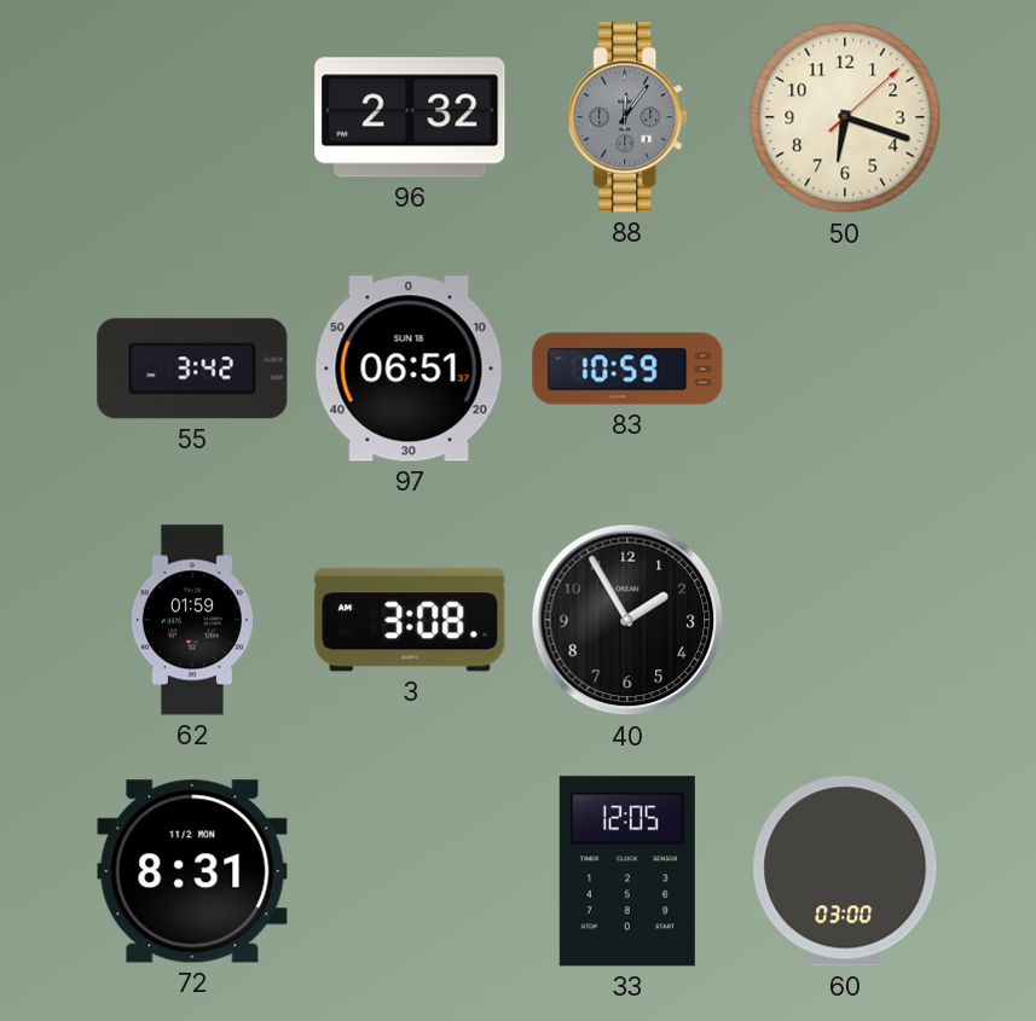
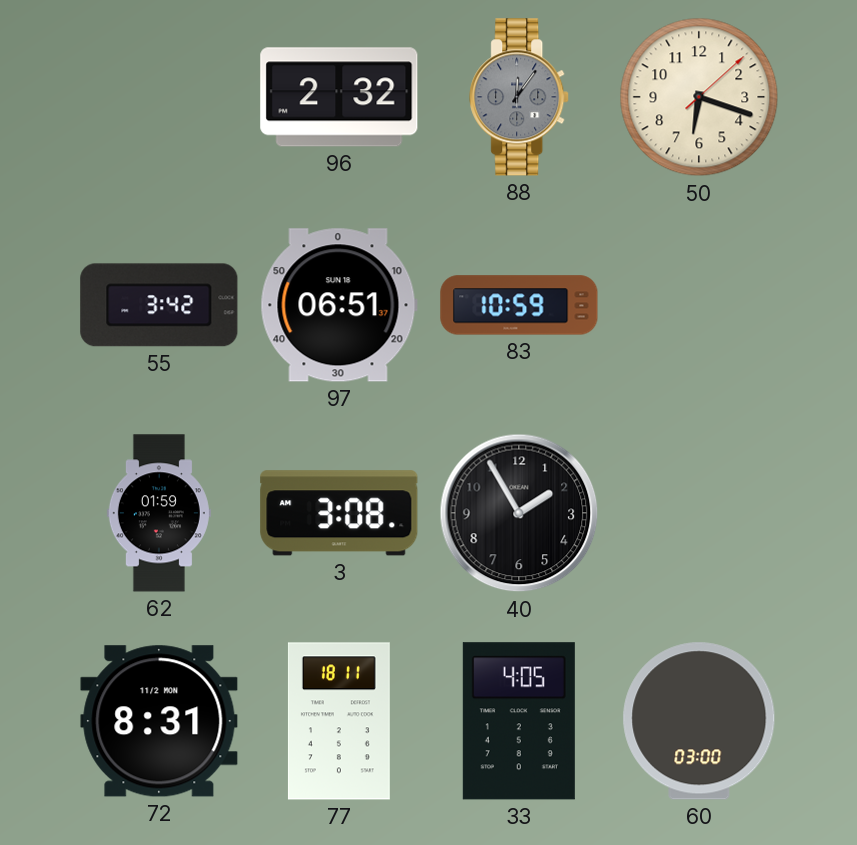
77: none -> 18:11 (339, 721)
33: 12:05 -> 4:05 (519, 721)
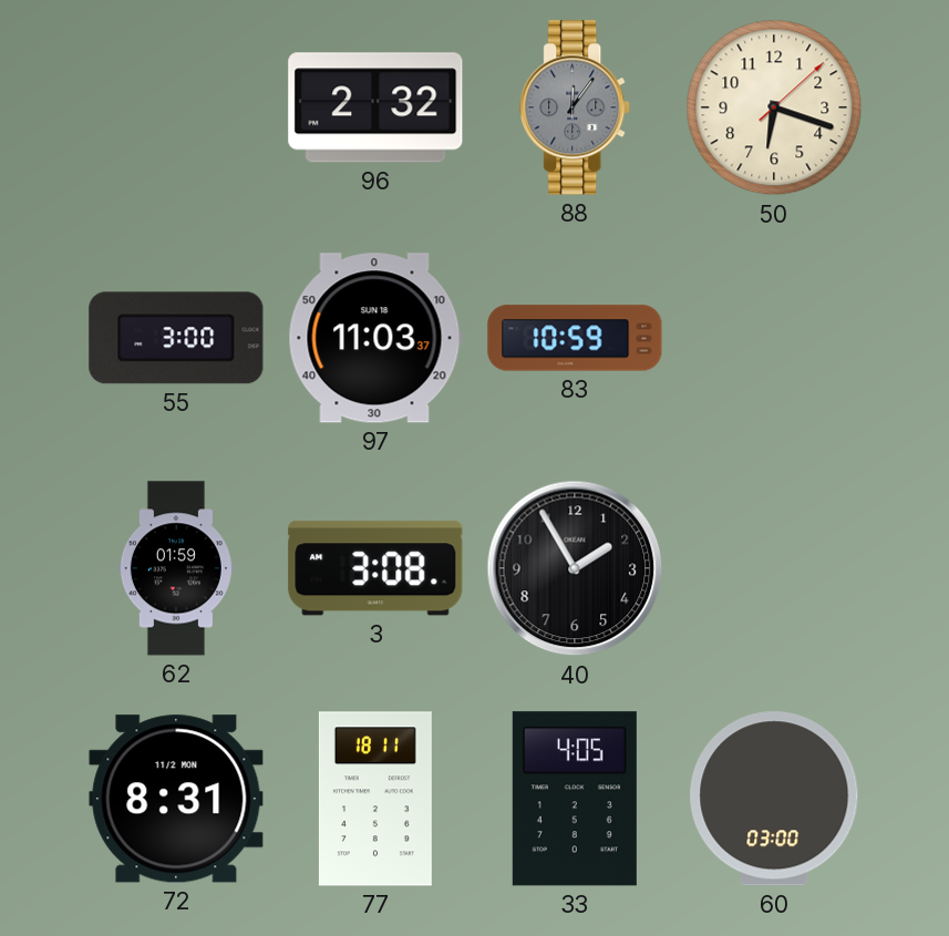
55: 3:42 -> 3:00 (176, 338)
97: 06:51 -> 11:03 (375, 338)
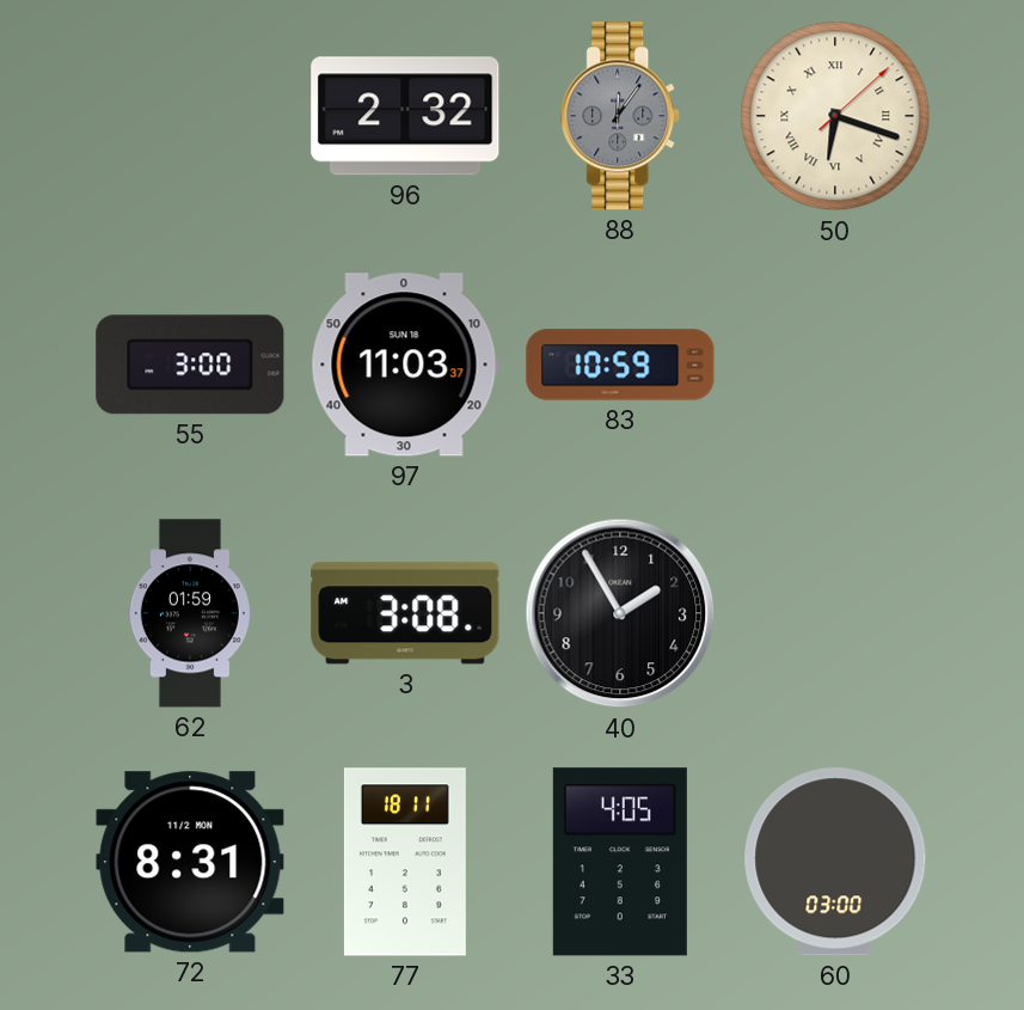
50 numerals: Arabic -> Roman (835, 116)
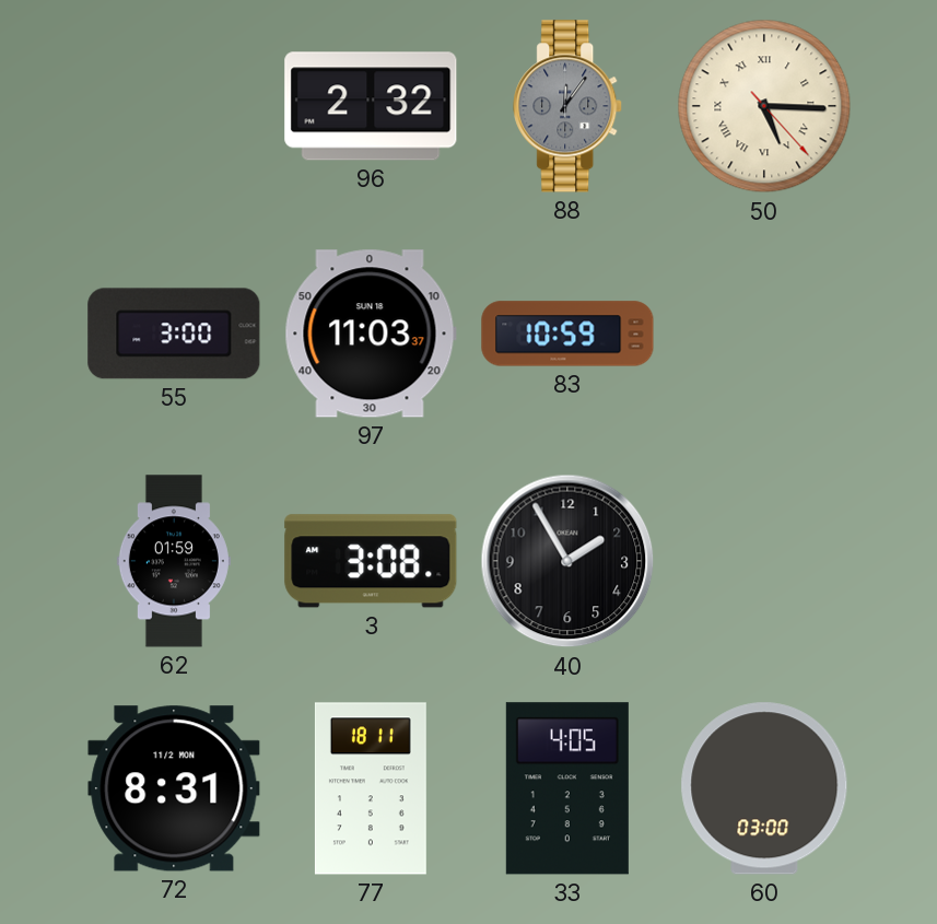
50: 6:18 -> 5:15 (764, 106)
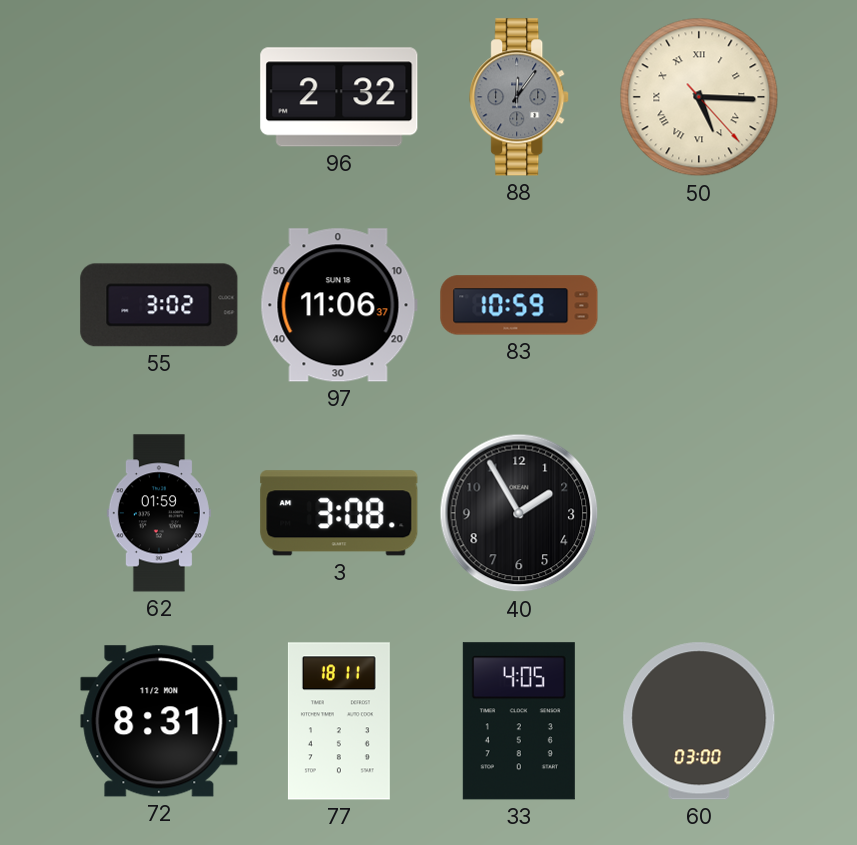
55: 3:00 -> 3:02 (159, 305)
97: 11:03 -> 11:06 (339, 305)
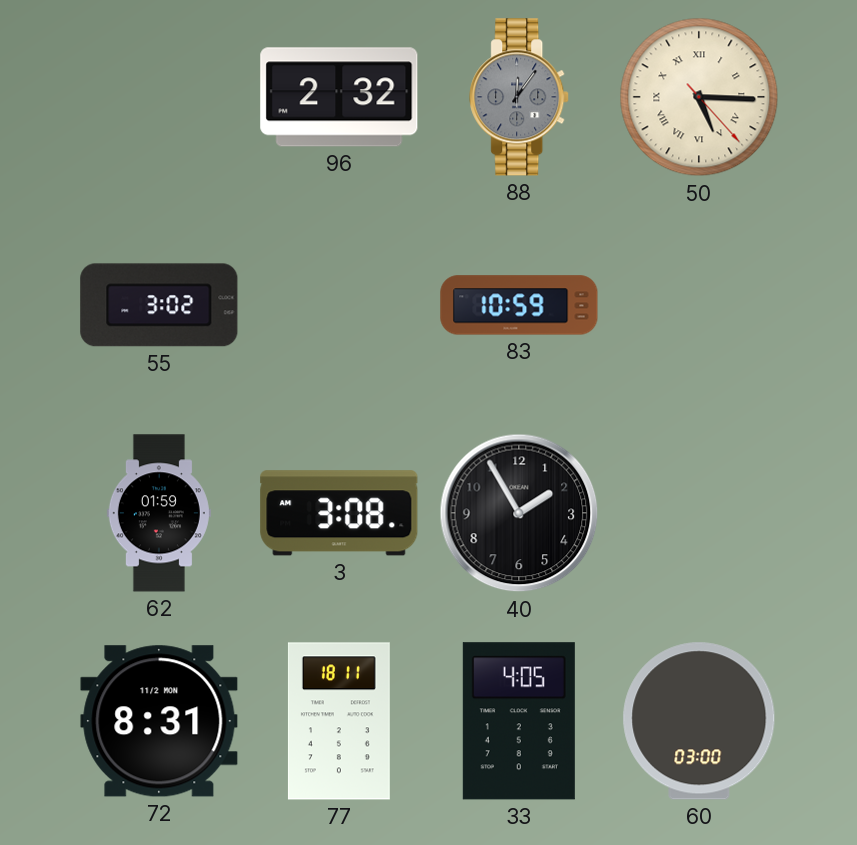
97: 11:06 -> none (339, 305)
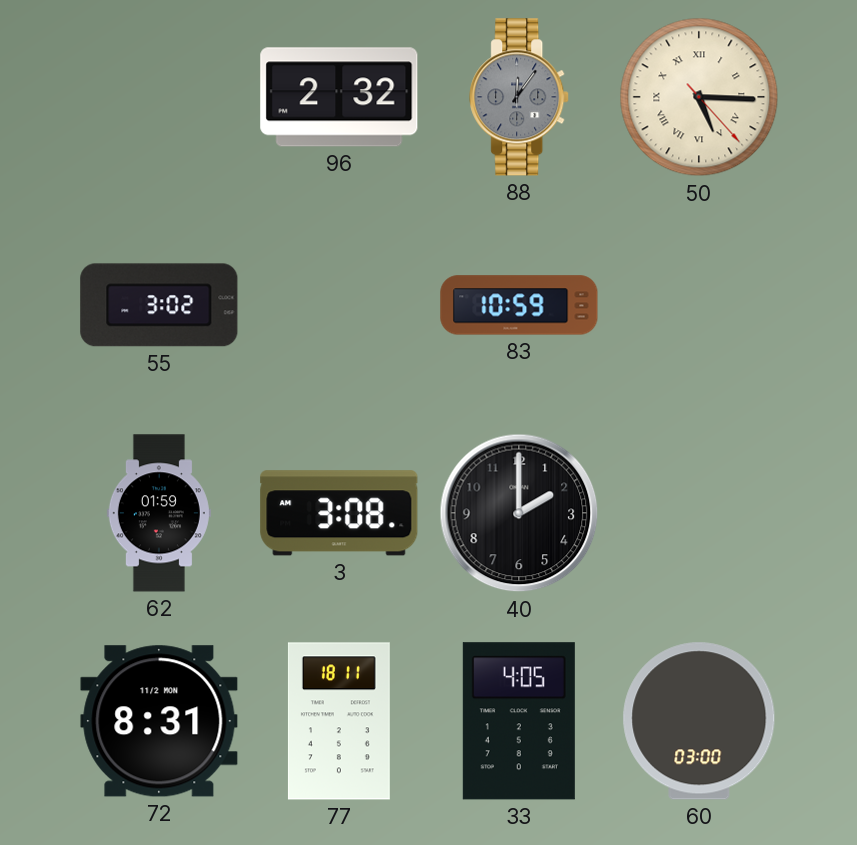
40: 1:55 -> 2:00 (519, 513)
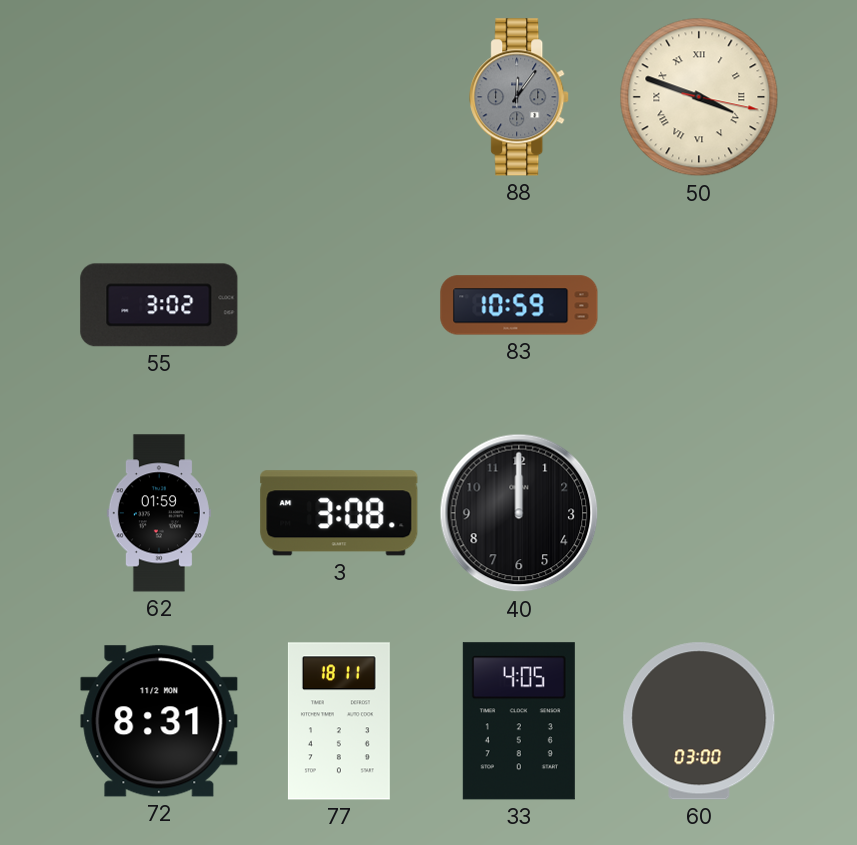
96: 2:32 -> none (339, 97)
50: 5:15 -> 3:48 (699, 97)
40: 2:00 -> 12:00 (519, 513)
